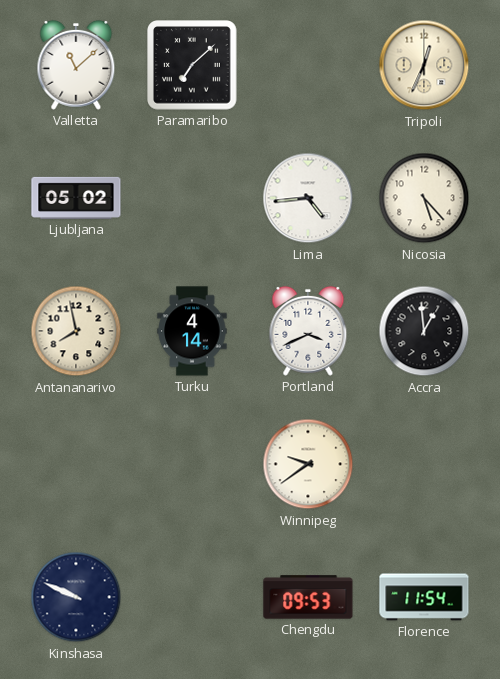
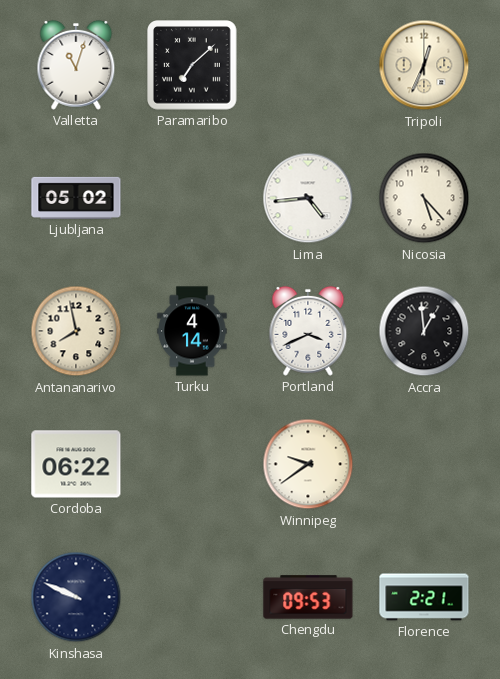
Valletta: 11:08 -> 11:03 (76, 65)
Cordoba: none -> 06:22 (76, 464)
Florence: 11:54 -> 2:21 (424, 597)
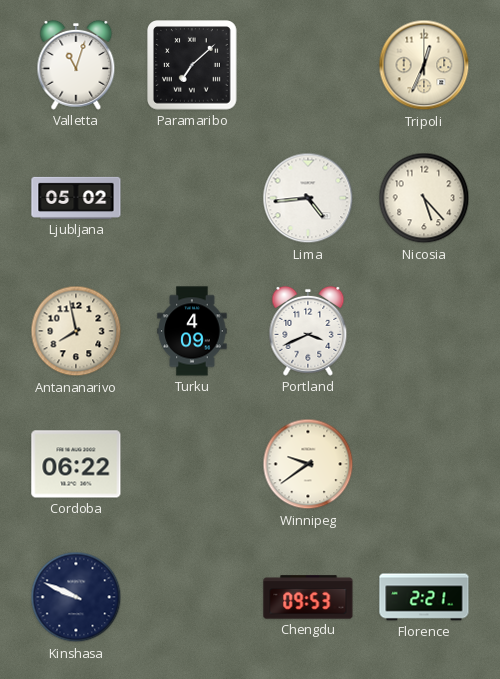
Turku: 4:14 -> 4:09 (192, 331)
Accra: 12:59 -> none (424, 331)
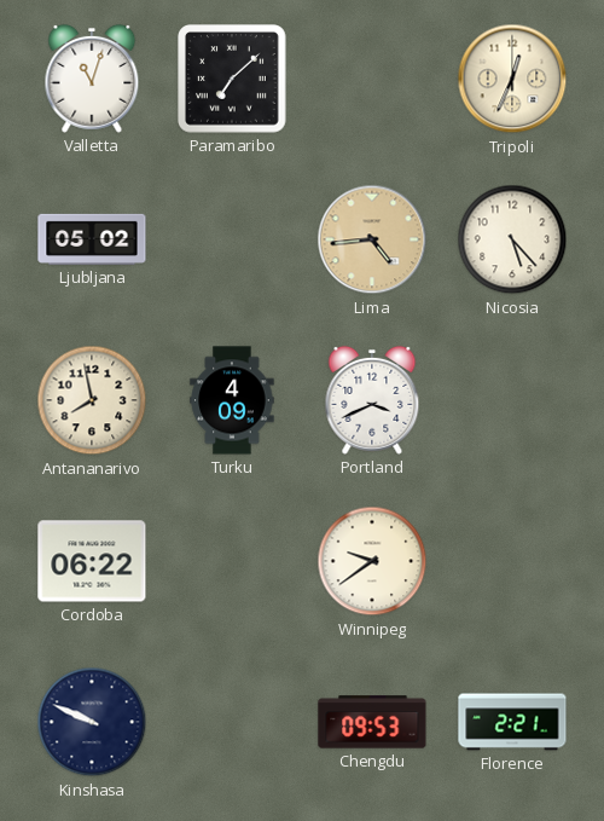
Lima dial: white -> champagne (372, 239)
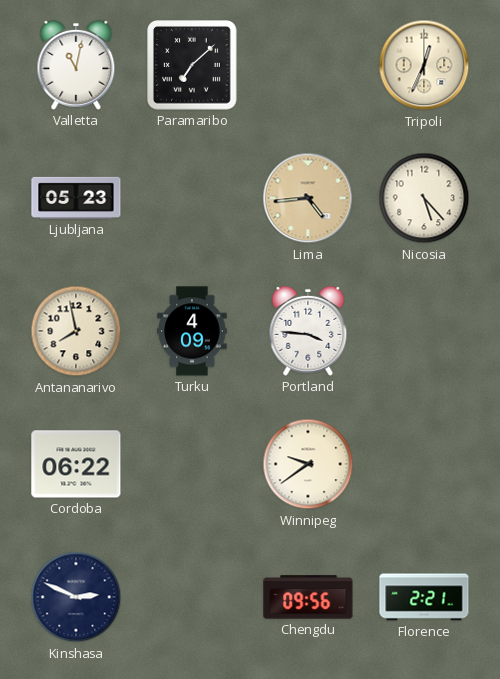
Valletta: 11:03 -> 11:02 (76, 65)
Ljubljana: 05:02 -> 05:23 (76, 198)
Portland: 3:41 -> 3:46 (308, 331)
Kinshasa: 9:49 -> 2:49 (76, 597)
Chengdu: 09:53 -> 09:56 (308, 597)
